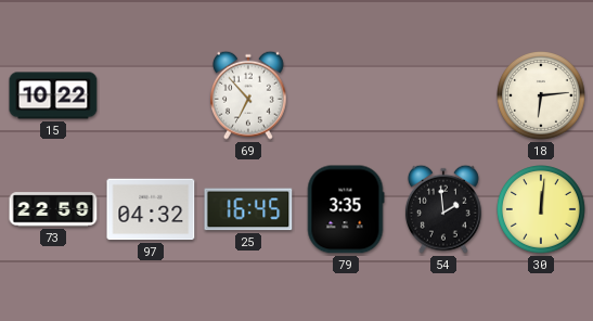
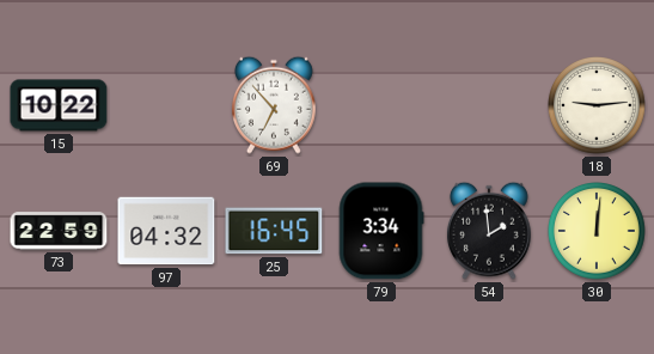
18: 6:14 -> 9:14 (598, 106)
79: 3:35 -> 3:34 (381, 231)
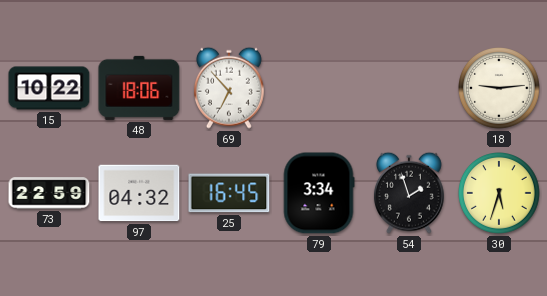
48: none -> 18:06 (139, 88)
54: 1:59 -> 1:57 (409, 193)
30: 12:01 -> 5:33 (500, 194)
